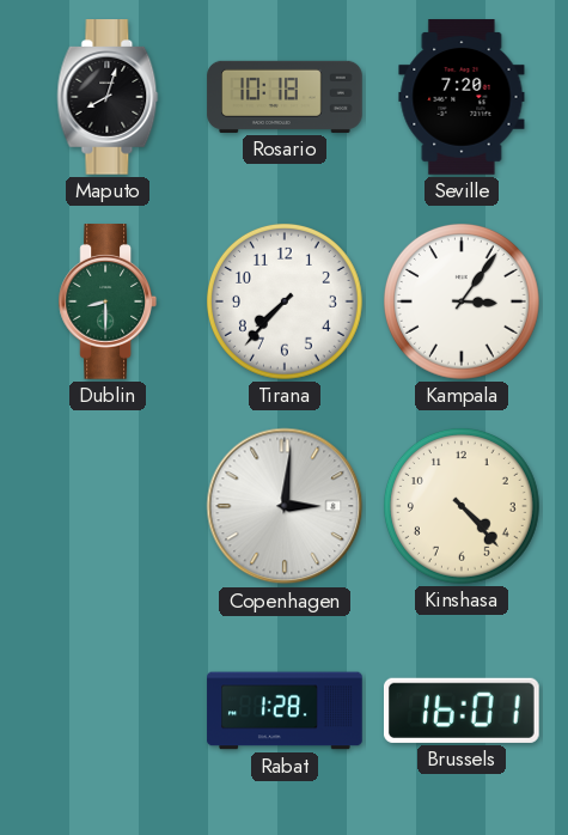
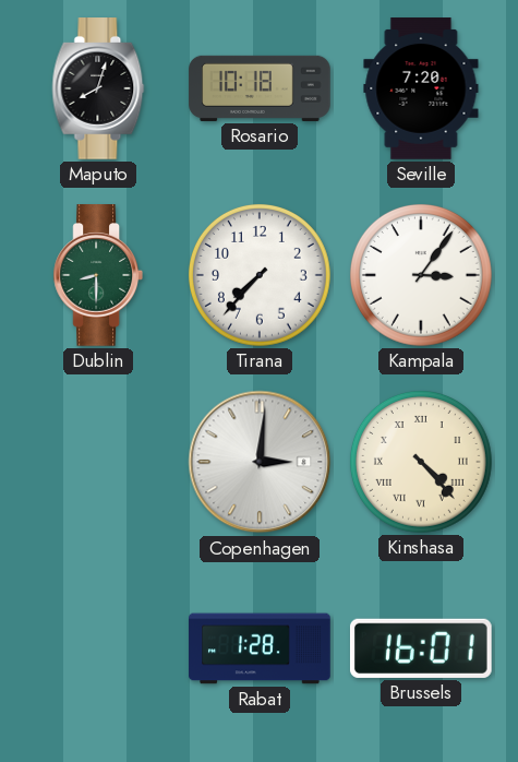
Kinshasa numerals: Arabic -> Roman (421, 462)
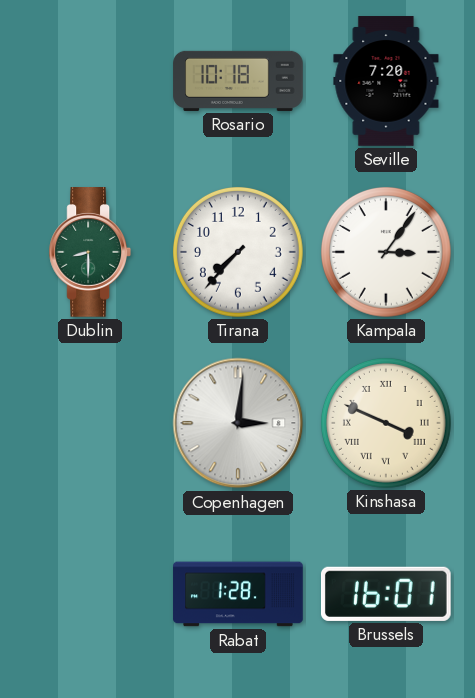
Maputo: 8:03 -> none (98, 88)
Kinshasa: 4:23 -> 3:49 (386, 423)
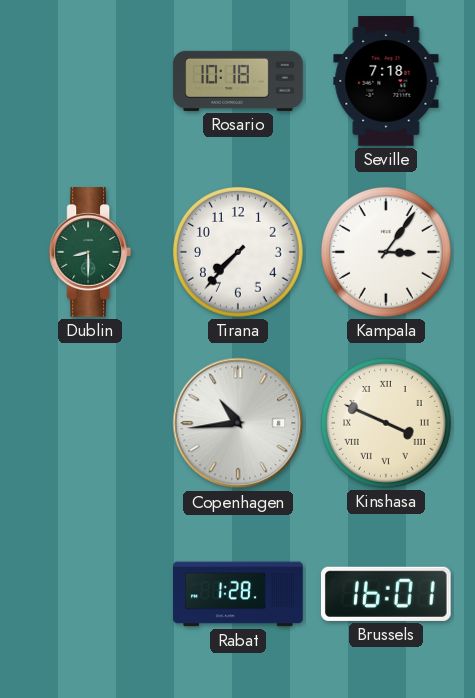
Seville: 7:20 -> 7:18 (386, 81)
Copenhagen: 3:01 -> 10:44 (238, 423)
